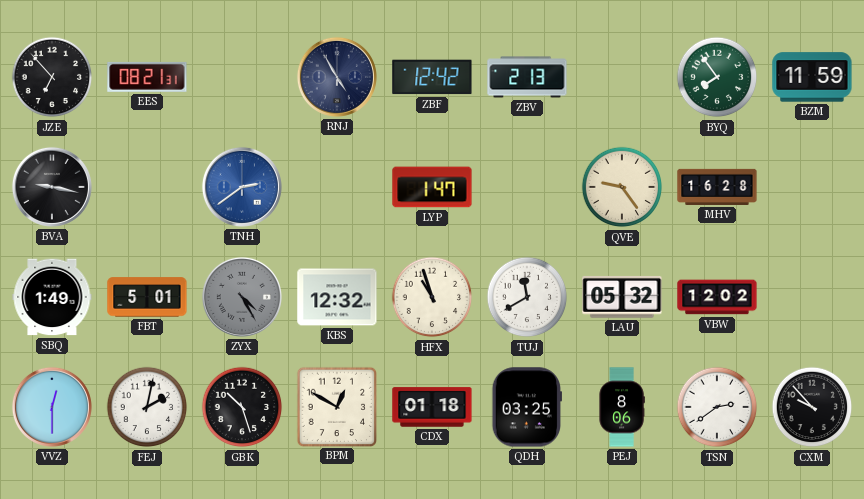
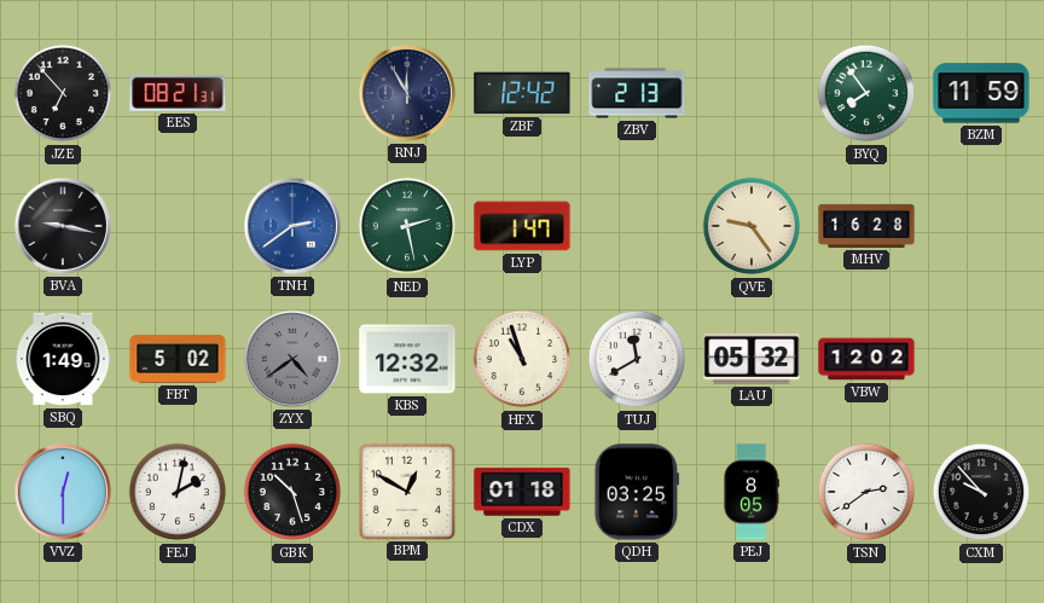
RNJ: 4:55 -> 11:55 (407, 93)
NED: none -> 2:28 (407, 226)
FBT: 5:01 -> 5:02 (178, 359)
ZYX: 4:25 -> 4:39 (292, 359)
PEJ: 8:06 -> 8:05 (752, 492)
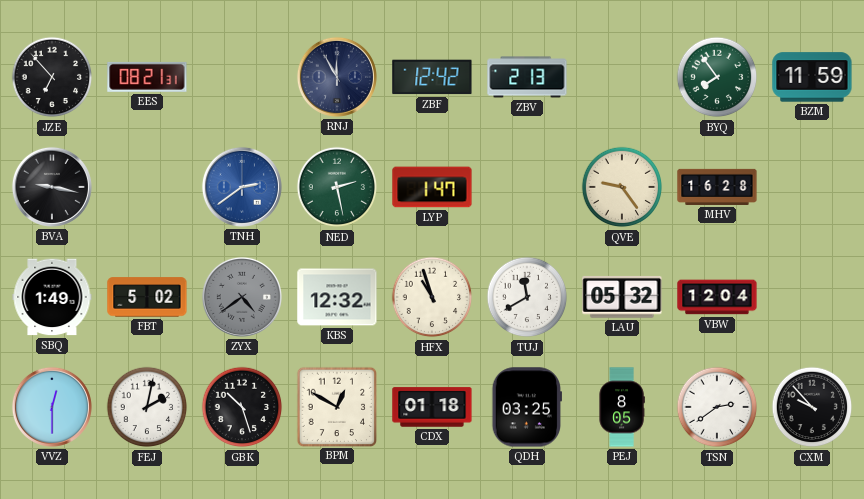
VBW: 12:02 -> 12:04 (717, 297)
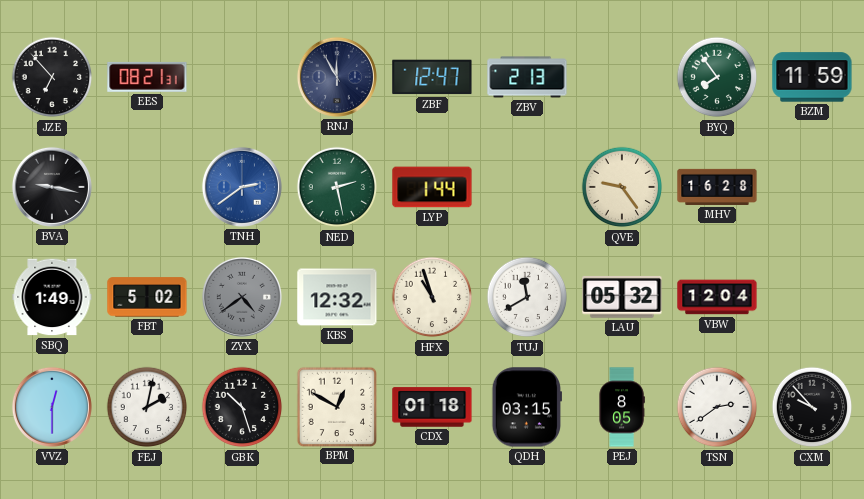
ZBF: 12:42 -> 12:47 (432, 77)
LYP: 1:47 -> 1:44 (432, 187)
QDH: 03:25 -> 03:15 (526, 407)
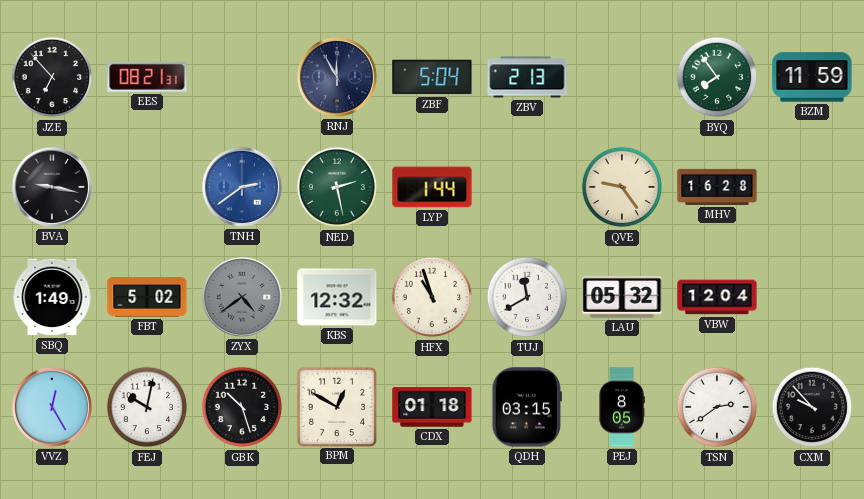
ZBF: 12:47 -> 5:04 (432, 77)
VVZ: 12:30 -> 12:25 (52, 407)
FEJ: 2:02 -> 10:02 (147, 407)
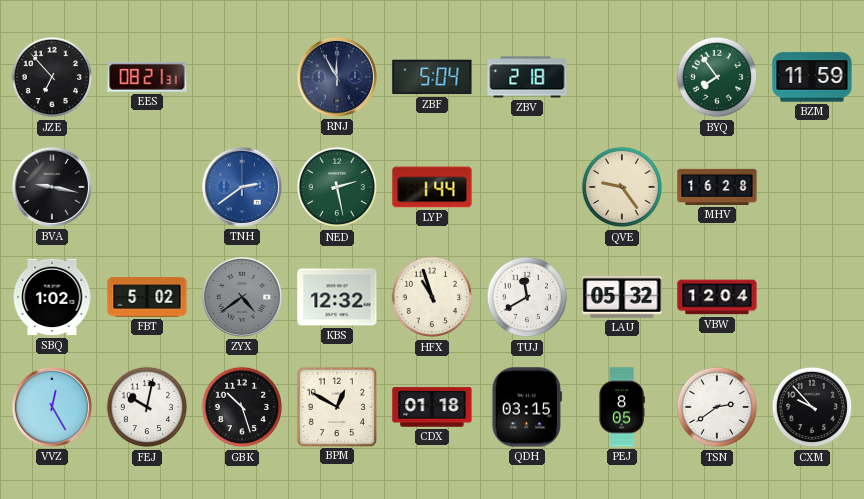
ZBV: 2:13 -> 2:18 (527, 77)
SBQ: 1:49 -> 1:02 (52, 297)
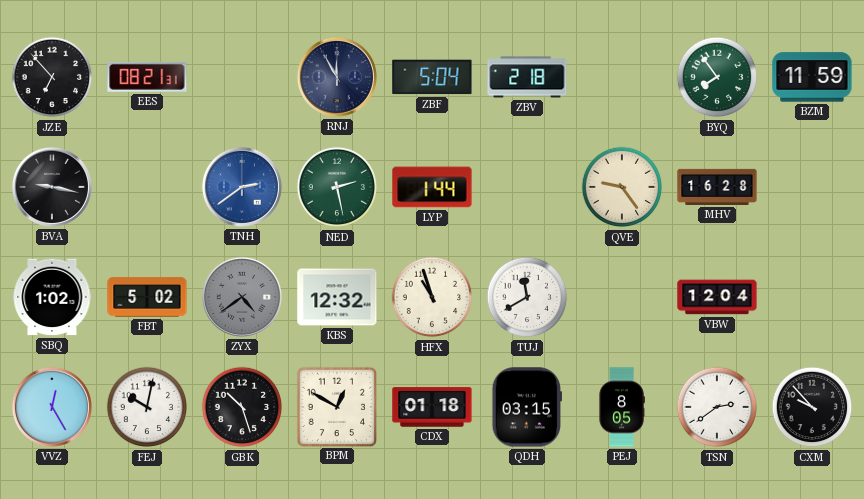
LAU: 05:32 -> none (622, 297)
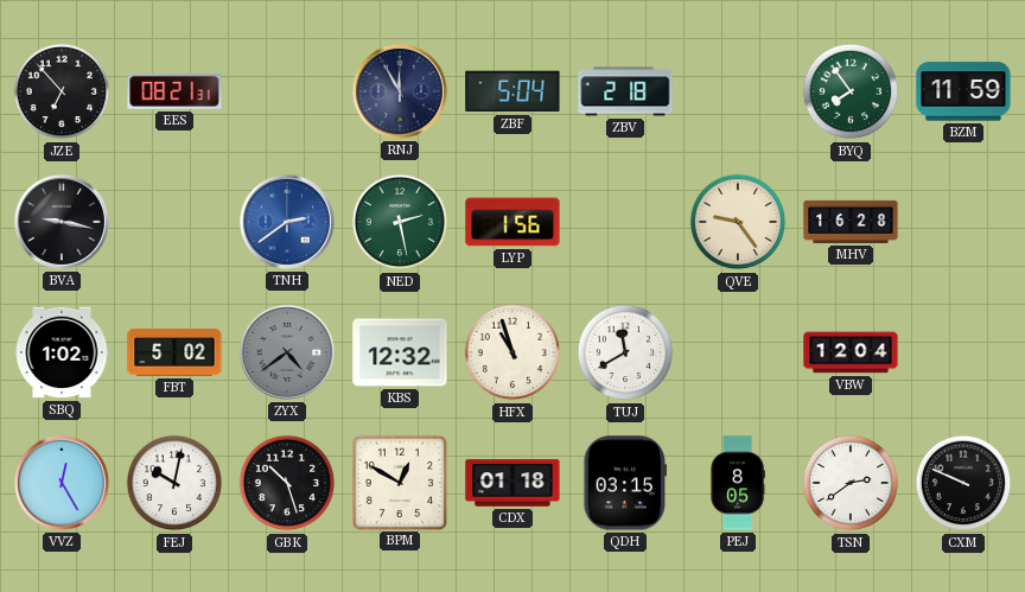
LYP: 1:44 -> 1:56 (512, 222)
CXM: 9:53 -> 9:49 (963, 483)
